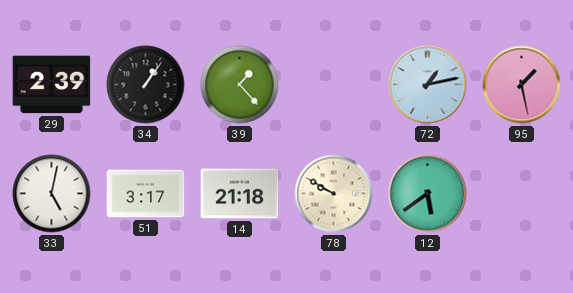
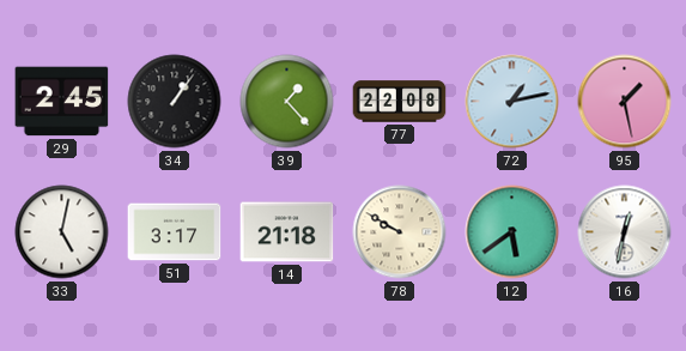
29: 2:39 -> 2:45 (62, 102)
77: none -> 22:08 (400, 102)
16: none -> 12:32 (625, 232)
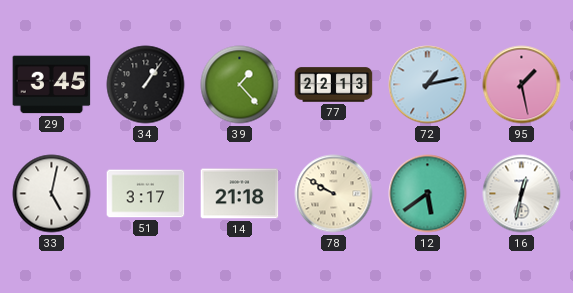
29: 2:45 -> 3:45 (52, 85)
77: 22:08 -> 22:13 (334, 85)
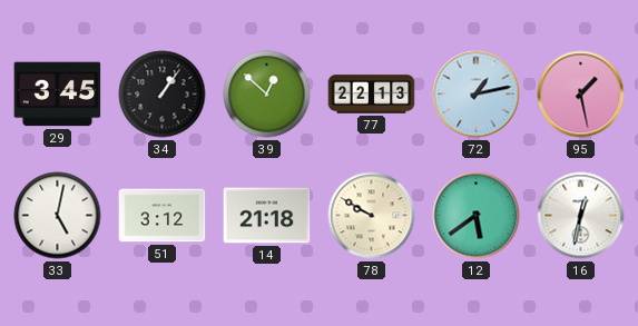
39: 1:23 -> 12:52 (267, 95)
51: 3:17 -> 3:12 (163, 216)
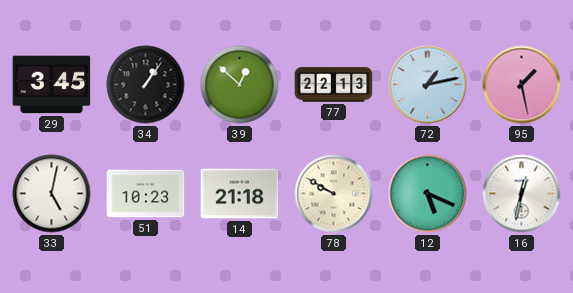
51: 3:12 -> 10:23 (146, 194)
12: 5:39 -> 5:19 (428, 194)
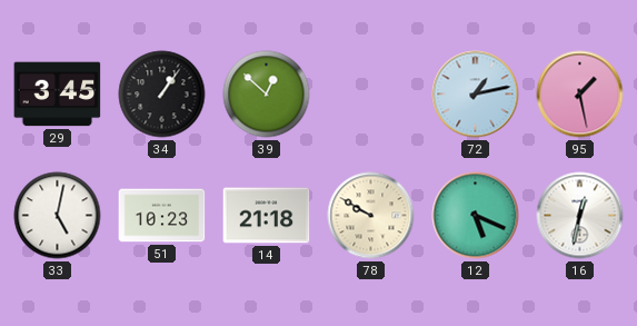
77: 22:13 -> none (334, 85)
